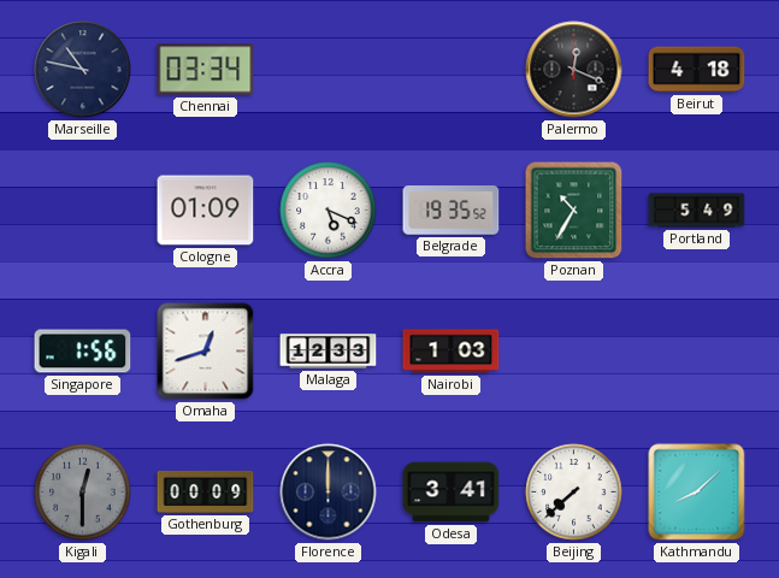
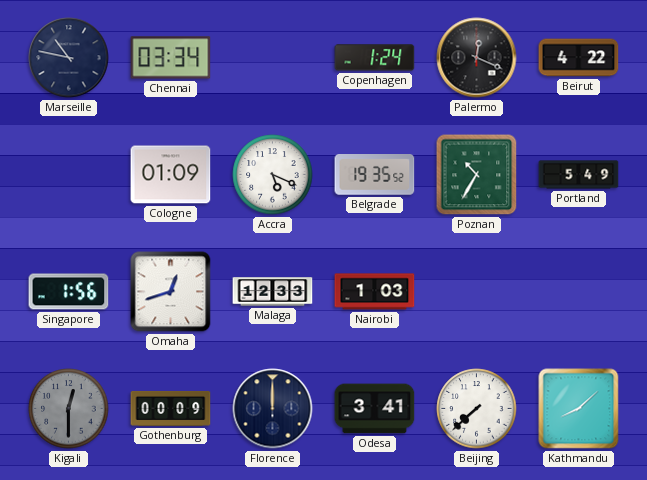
Copenhagen: none -> 1:24 (375, 58)
Beirut: 4:18 -> 4:22 (579, 58)
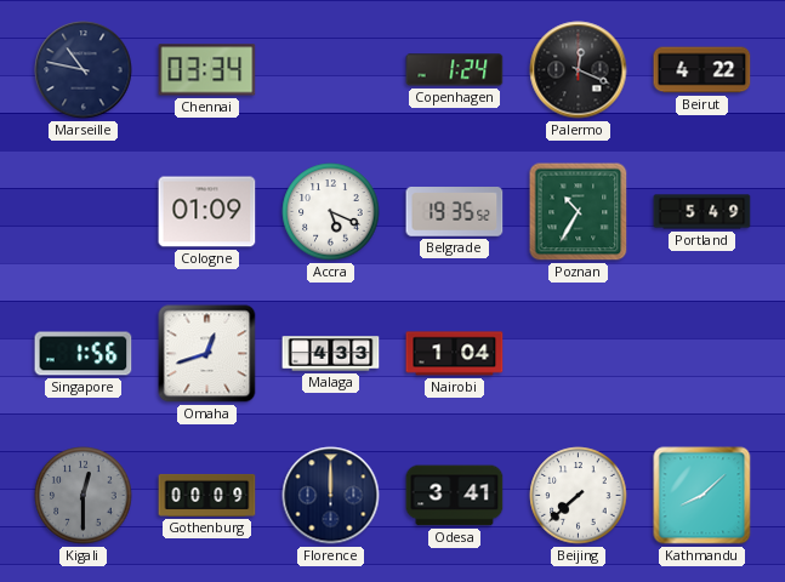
Malaga: 12:33 -> 4:33 (331, 354)
Nairobi: 1:03 -> 1:04 (455, 354)
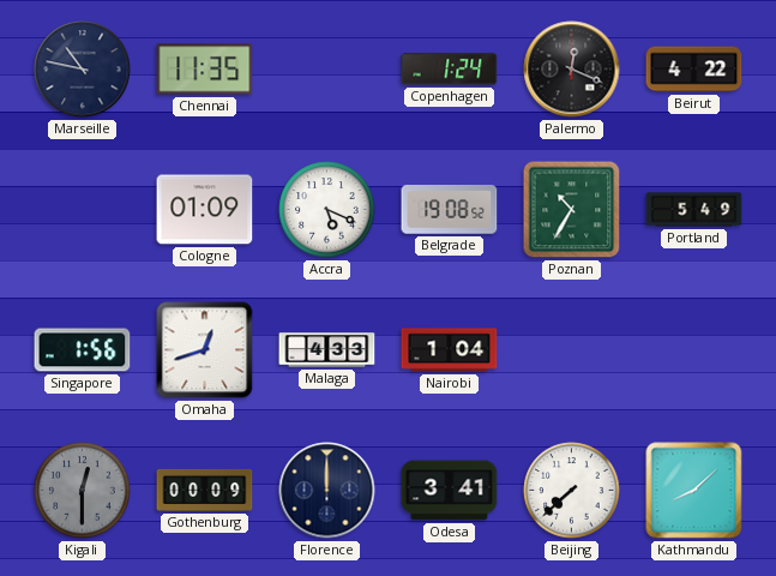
Chennai: 03:34 -> 11:35 (205, 70)
Belgrade: 19:35 -> 19:08 (450, 210)
